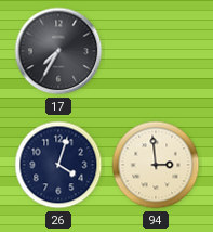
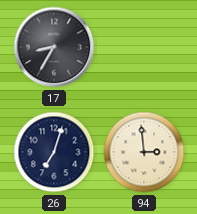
17: 7:35 -> 8:35 (54, 47)
26: 4:03 -> 7:03 (54, 152)
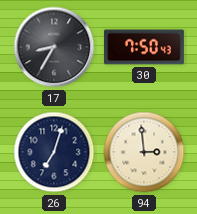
30: none -> 7:50 (144, 47)
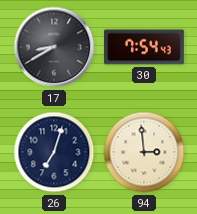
17: 8:35 -> 8:40 (54, 47)
30: 7:50 -> 7:54 (144, 47)
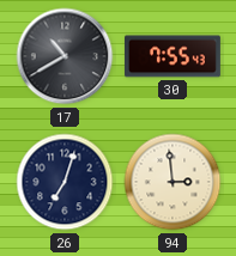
17: 8:40 -> 10:40 (65, 56)
30: 7:54 -> 7:55 (173, 56)
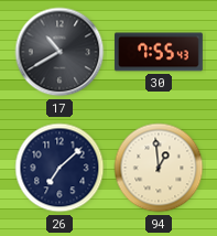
26: 7:03 -> 7:08 (59, 168)
94: 2:59 -> 12:59 (159, 168)
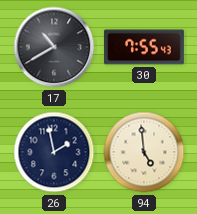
26: 7:08 -> 1:58 (54, 152)
94: 12:59 -> 4:59 (144, 152)
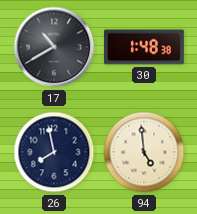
30: 7:55 -> 1:48 (144, 47)
26: 1:58 -> 7:58 (54, 152)
